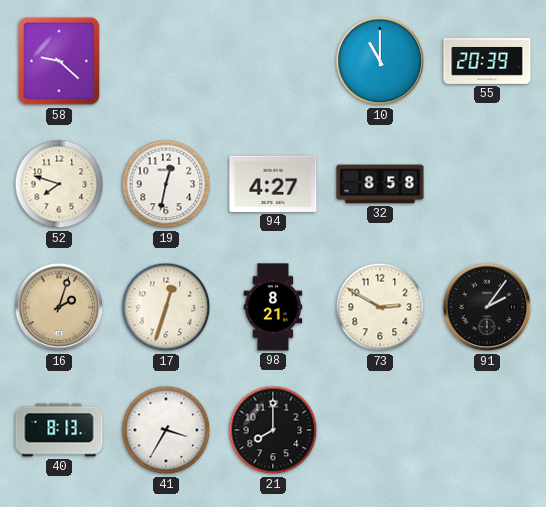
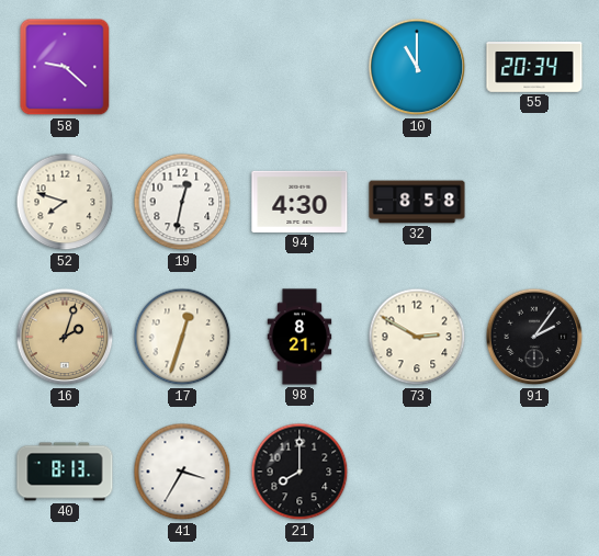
55: 20:39 -> 20:34 (534, 68)
94: 4:27 -> 4:30 (299, 202)
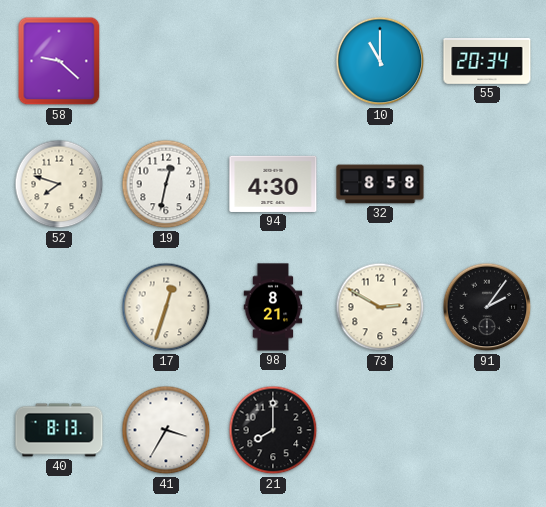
16: 2:03 -> none (65, 337)
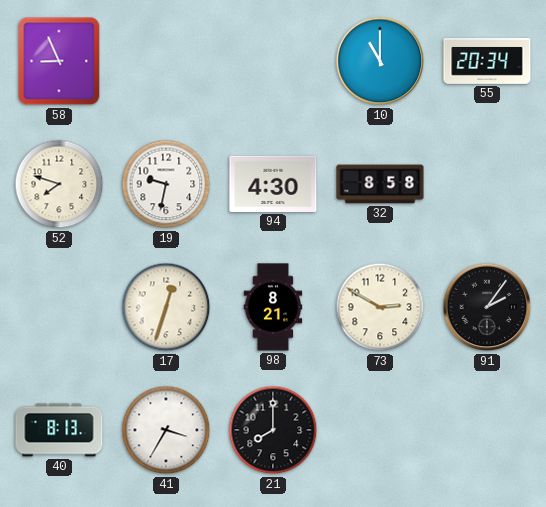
58: 9:22 -> 8:56 (59, 61)
19: 12:32 -> 9:32 (166, 184)
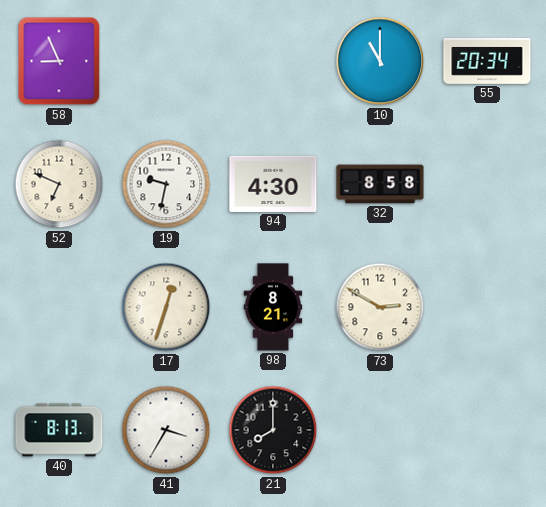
52: 7:48 -> 6:49 (59, 184)
91: 2:06 -> none (487, 307)
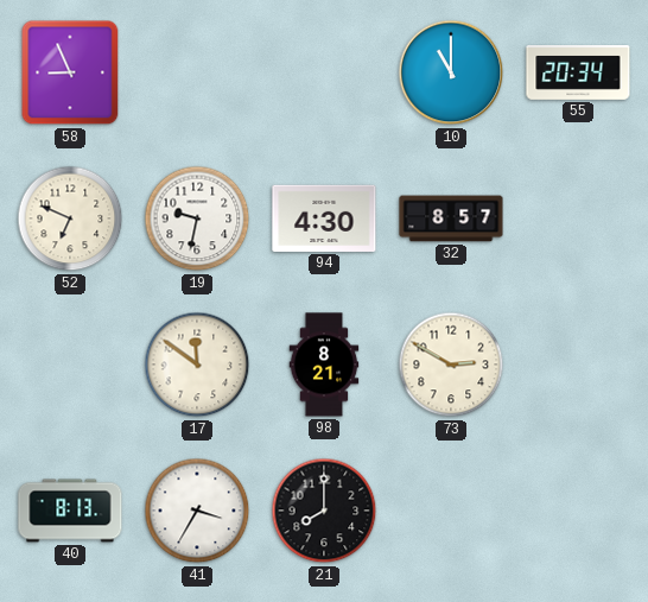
32: 8:58 -> 8:57 (451, 218)
17: 12:33 -> 11:51 (197, 365)
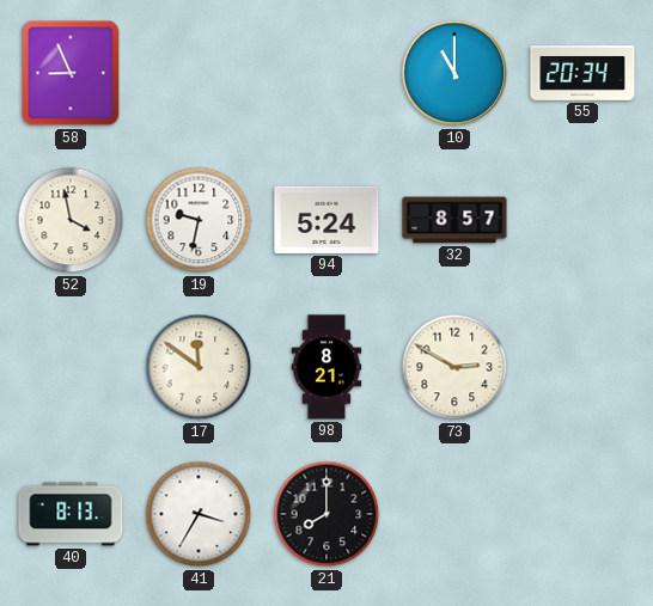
52: 6:49 -> 3:58 (71, 220)
94: 4:30 -> 5:24 (326, 220)
